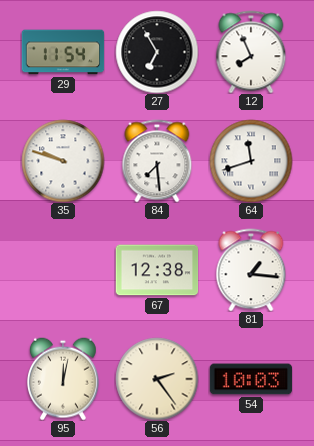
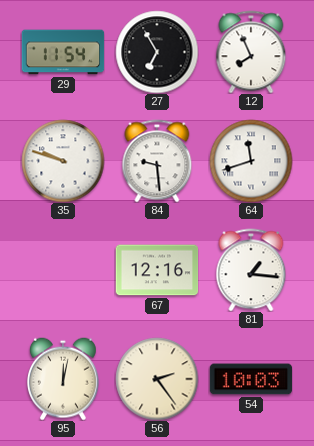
84: 7:29 -> 9:29 (157, 161)
67: 12:38 -> 12:16 (157, 270)
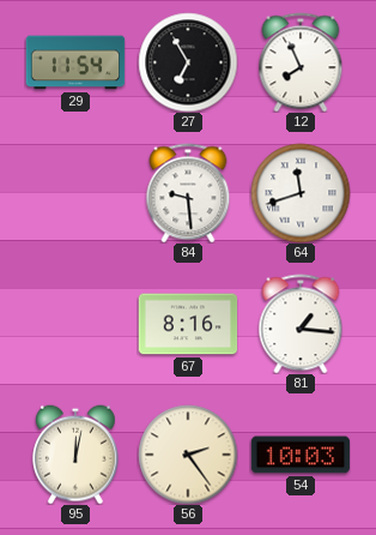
35: 9:48 -> none (63, 161)
67: 12:16 -> 8:16 (188, 324)
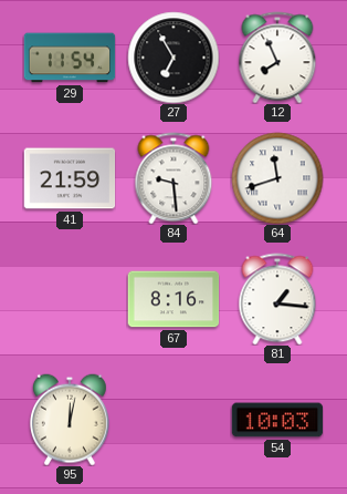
41: none -> 21:59 (70, 178)
56: 2:24 -> none (188, 455)
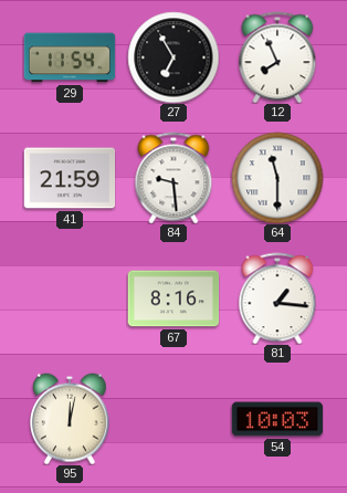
64: 11:42 -> 11:30 (277, 178)
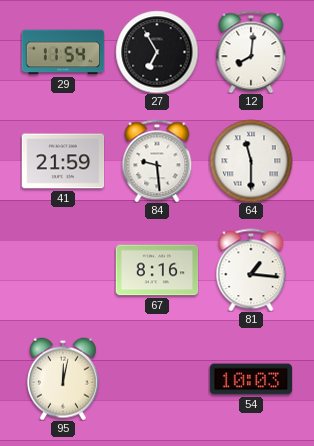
12: 7:56 -> 8:01 (251, 52)
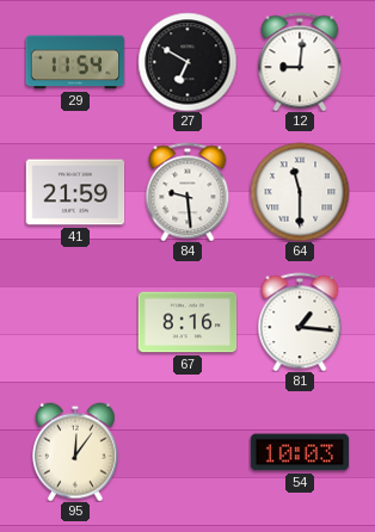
27: 6:55 -> 6:50 (187, 62)
12: 8:01 -> 9:01 (300, 62)
95: 12:02 -> 12:06 (76, 452)
